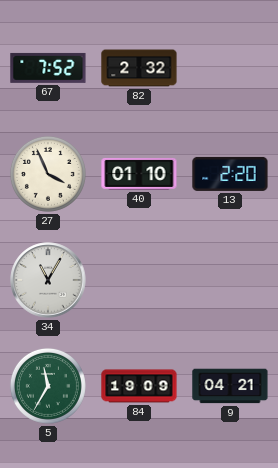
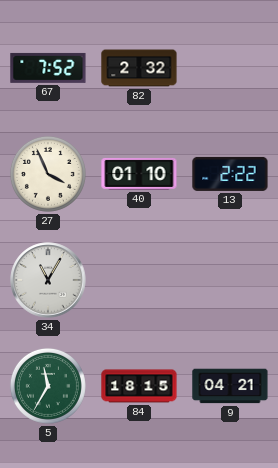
13: 2:20 -> 2:22 (230, 174)
84: 19:09 -> 18:15 (139, 386)
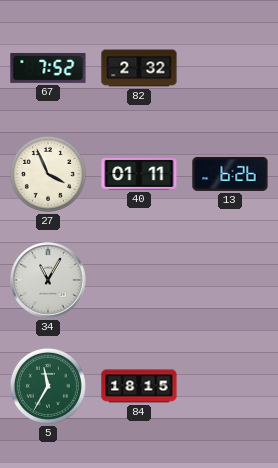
40: 01:10 -> 01:11 (139, 174)
13: 2:22 -> 6:26 (230, 174)
9: 04:21 -> none (230, 386)
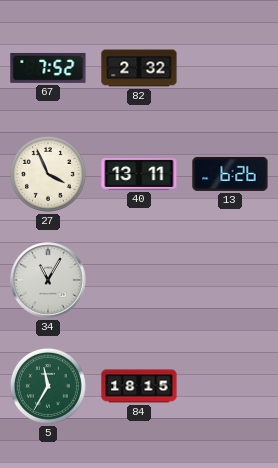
40: 01:11 -> 13:11 (139, 174)
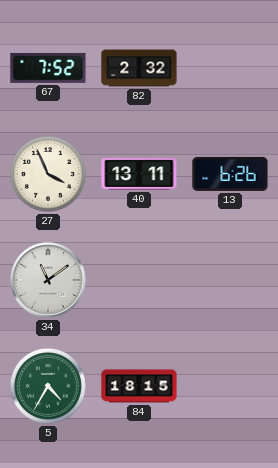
34: 11:05 -> 11:09 (48, 280)
5: 11:35 -> 4:35 (48, 386)
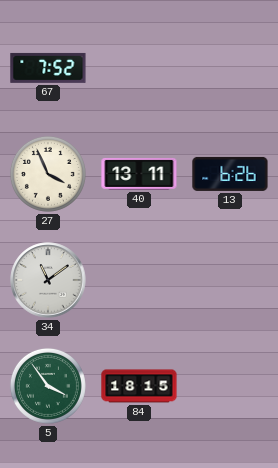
82: 2:32 -> none (139, 68)
5: 4:35 -> 3:54 (48, 386)
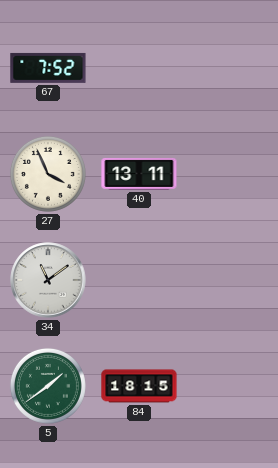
13: 6:26 -> none (230, 174)
5: 3:54 -> 1:39 (48, 386)
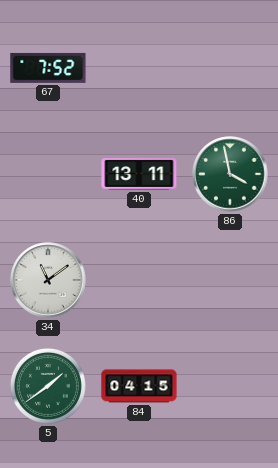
27: 3:56 -> none (48, 174)
86: none -> 3:58 (230, 174)
84: 18:15 -> 04:15 (139, 386)
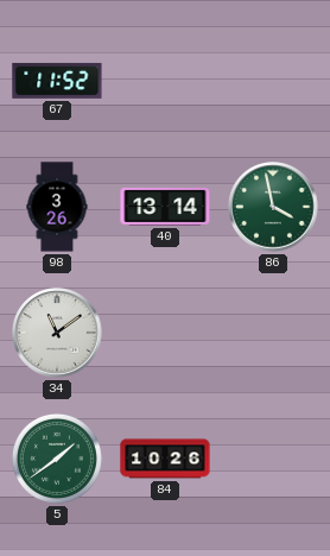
67: 7:52 -> 11:52 (57, 81)
98: none -> 3:26 (57, 207)
40: 13:11 -> 13:14 (165, 207)
84: 04:15 -> 10:26 (165, 459)
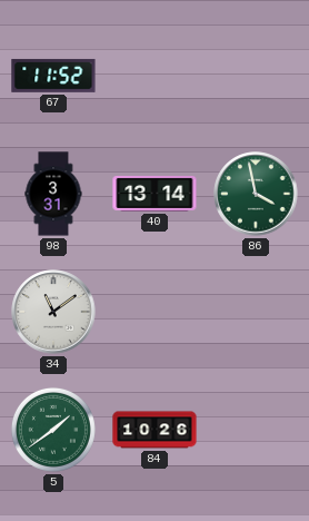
98: 3:26 -> 3:31 (53, 194)
